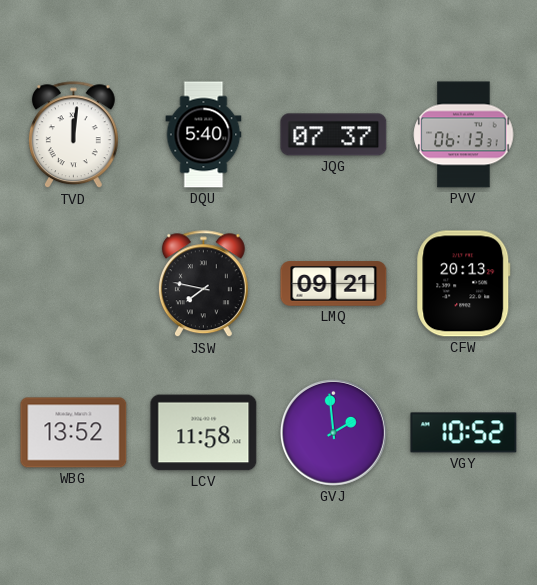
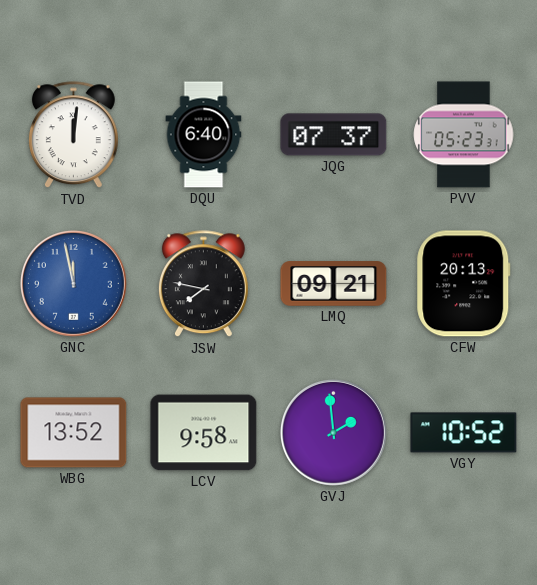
DQU: 5:40 -> 6:40 (204, 135)
PVV: 06:13 -> 05:23 (464, 135)
GNC: none -> 11:58 (73, 283)
LCV: 11:58 -> 9:58 (204, 433)
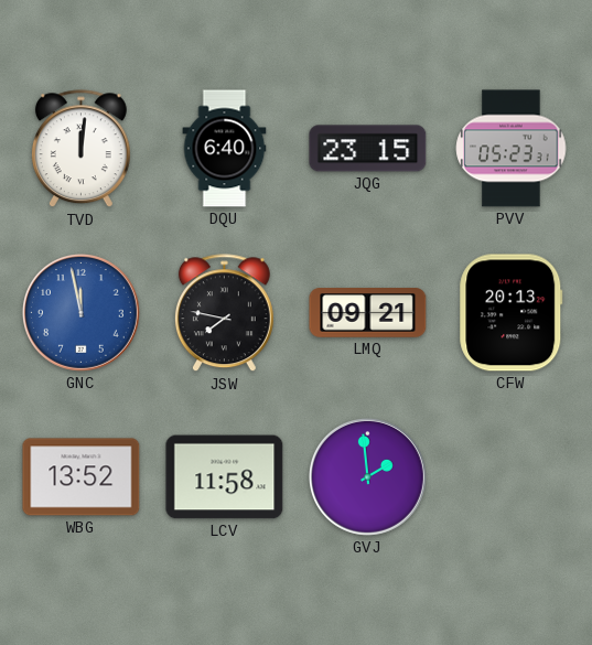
JQG: 07:37 -> 23:15 (368, 149)
LCV: 9:58 -> 11:58 (225, 477)
VGY: 10:52 -> none (464, 433)
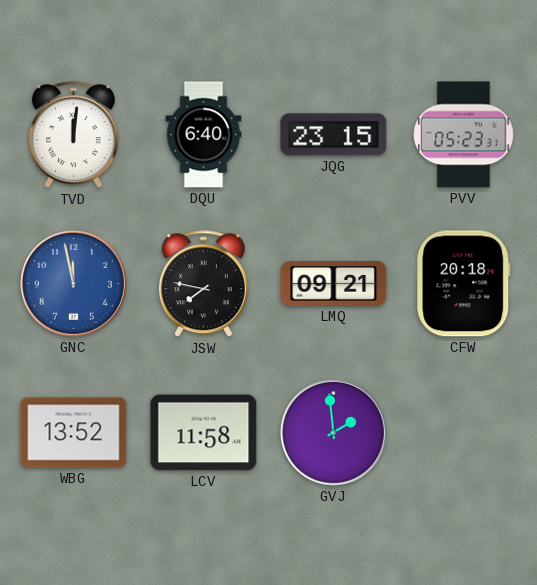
CFW: 20:13 -> 20:18 (464, 284)
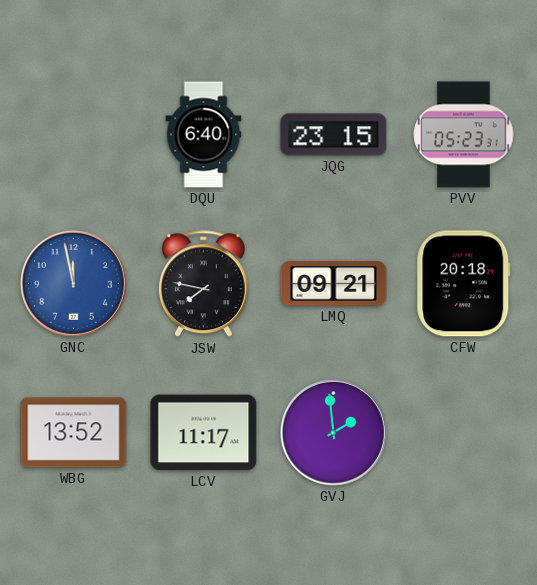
TVD: 12:01 -> none (73, 135)
LCV: 11:58 -> 11:17 (204, 433)
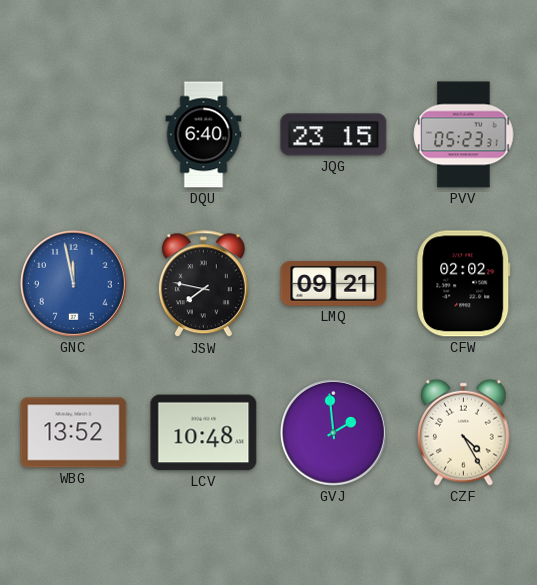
CFW: 20:18 -> 02:02 (464, 284)
LCV: 11:17 -> 10:48 (204, 433)
CZF: none -> 4:25 (464, 432)
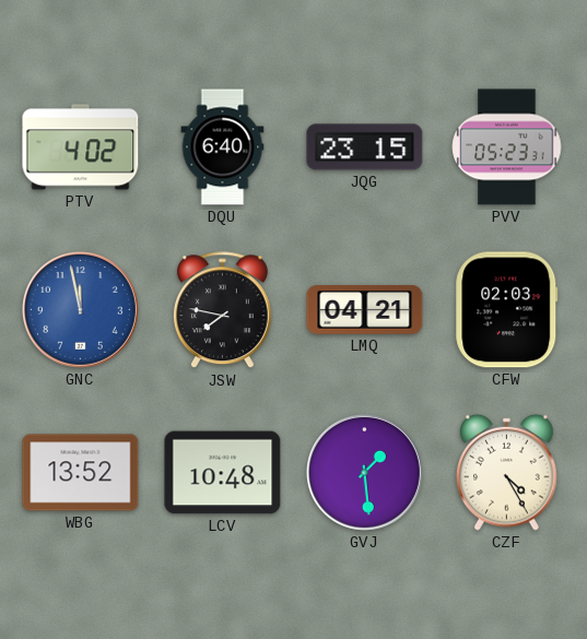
PTV: none -> 4:02 (81, 147)
LMQ: 09:21 -> 04:21 (365, 310)
CFW: 02:02 -> 02:03 (507, 310)
GVJ: 1:59 -> 1:29 (364, 472)
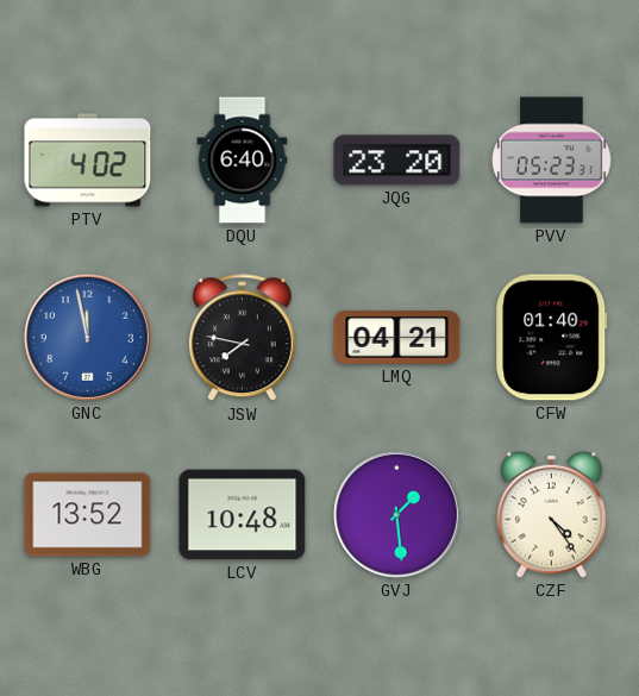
JQG: 23:15 -> 23:20 (397, 161)
CFW: 02:03 -> 01:40 (552, 338)
CZF: 4:25 -> 4:24 (552, 514)
